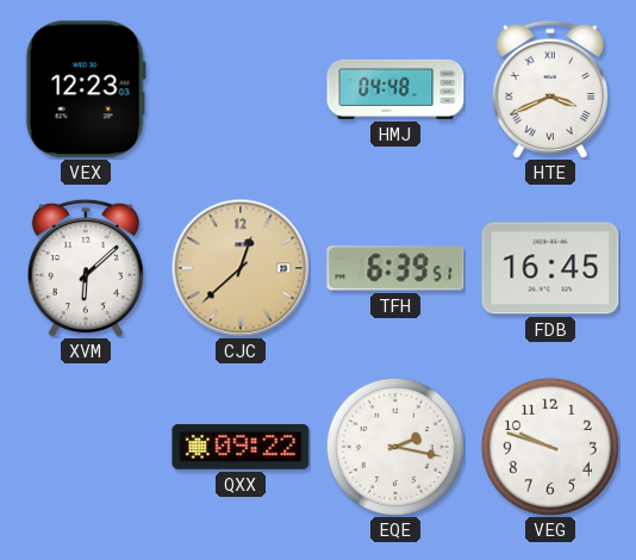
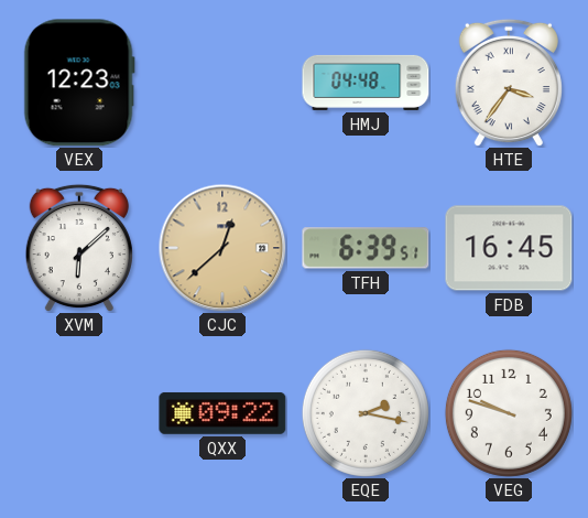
HTE: 3:41 -> 3:36 (509, 83)
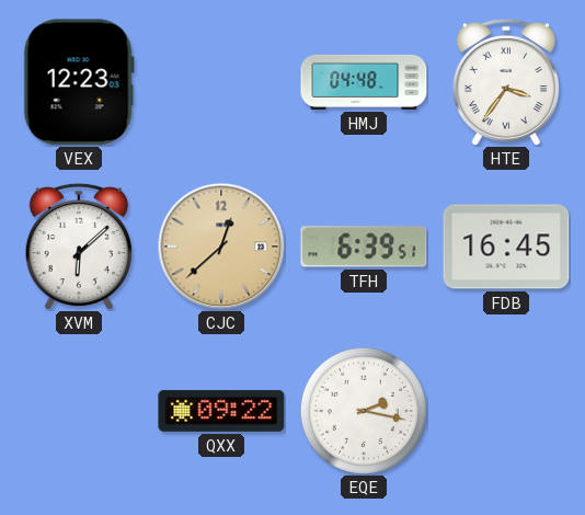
VEG: 9:48 -> none (509, 413)
